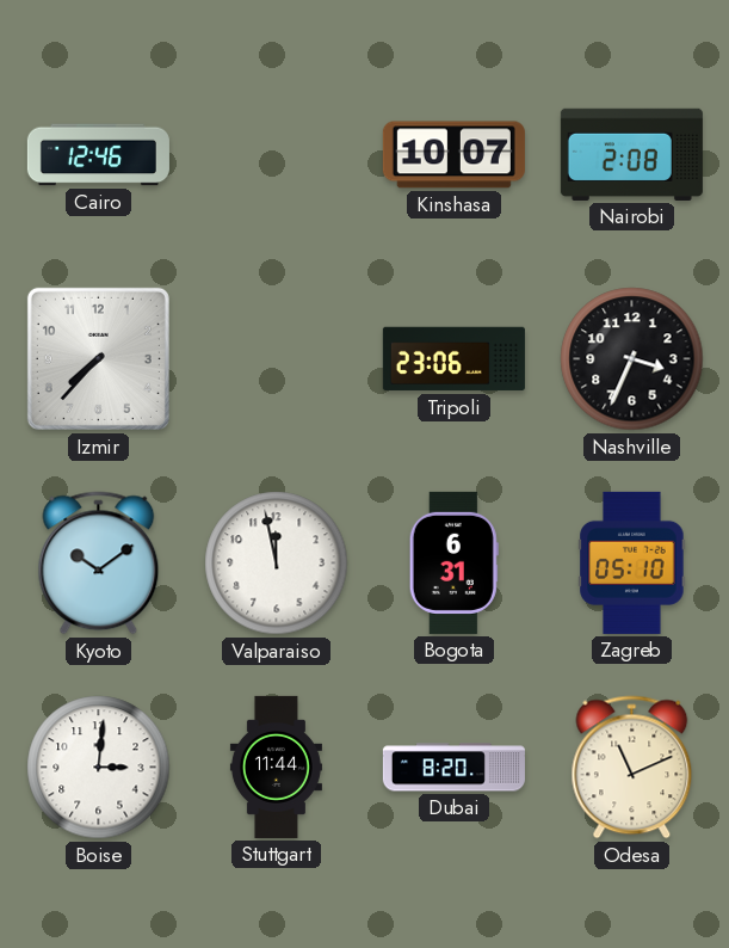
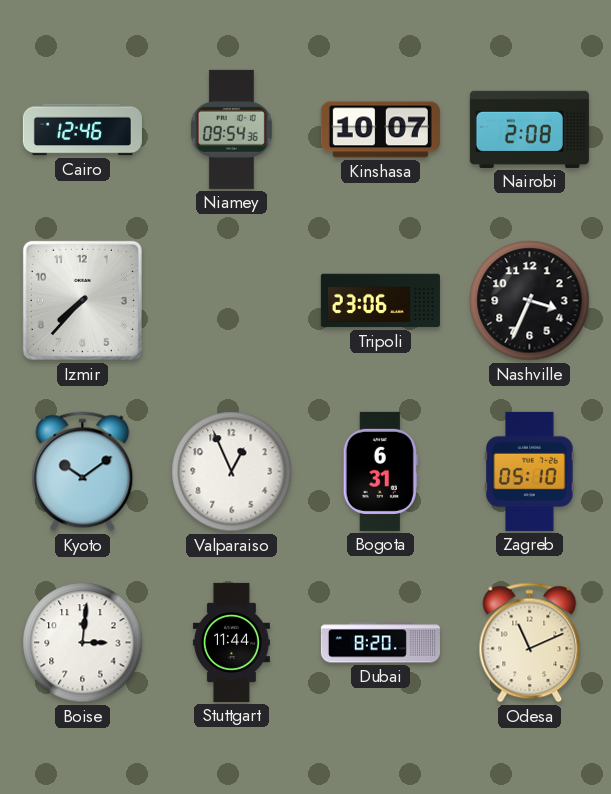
Niamey: none -> 09:54 (231, 129)
Valparaiso: 11:58 -> 12:56 (232, 472)
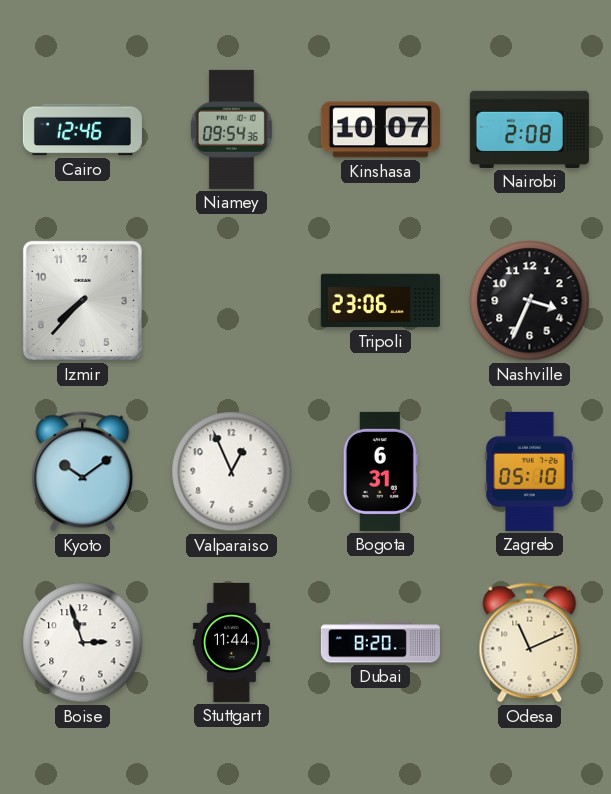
Boise: 3:01 -> 2:57 (83, 643)
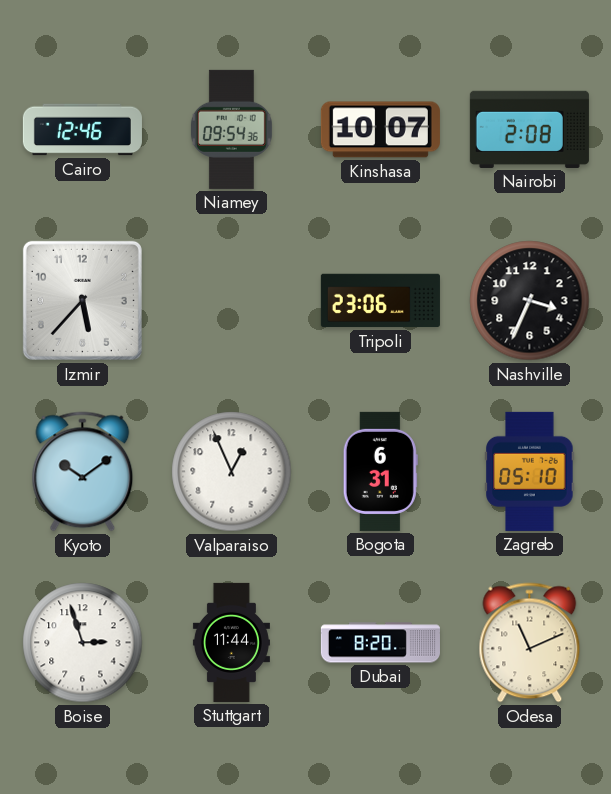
Izmir: 7:37 -> 5:37 (82, 300)
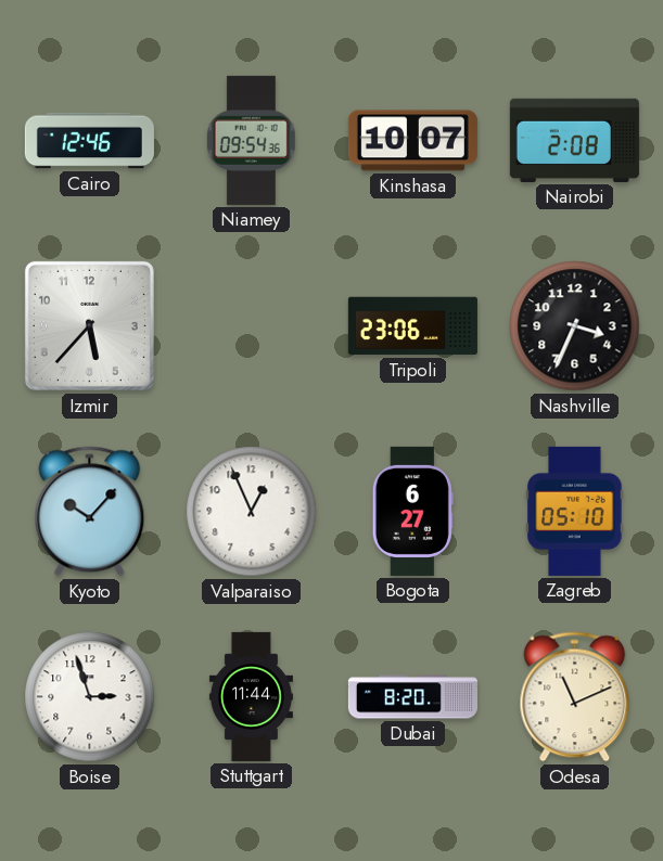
Kyoto: 10:09 -> 10:07 (90, 512)
Bogota: 6:31 -> 6:27 (412, 511)
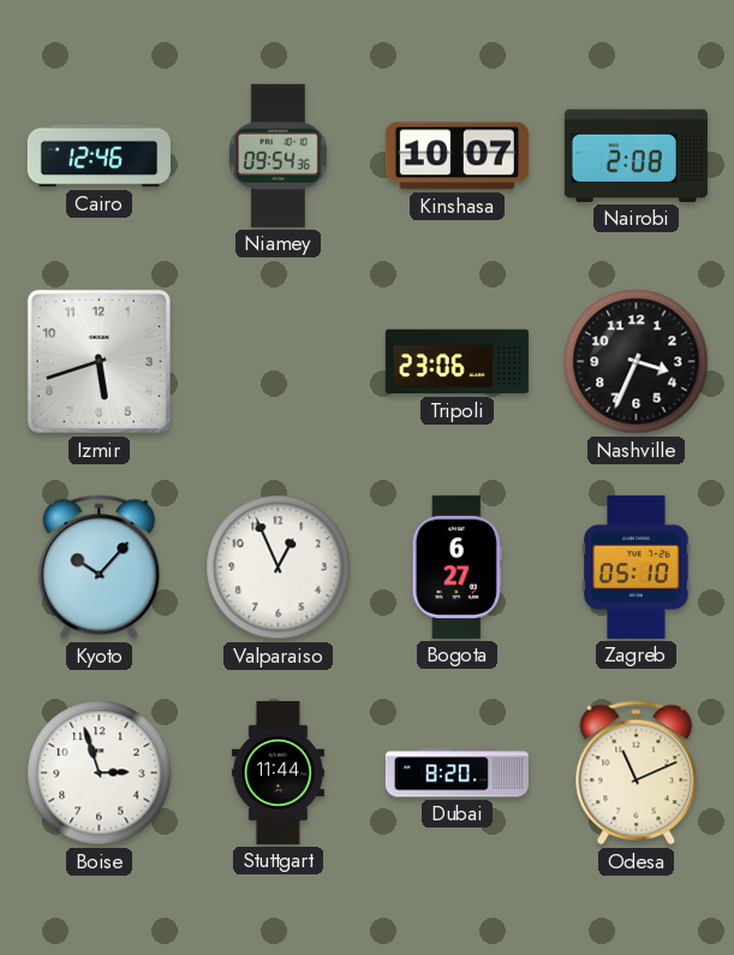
Izmir: 5:37 -> 5:42 (99, 361)
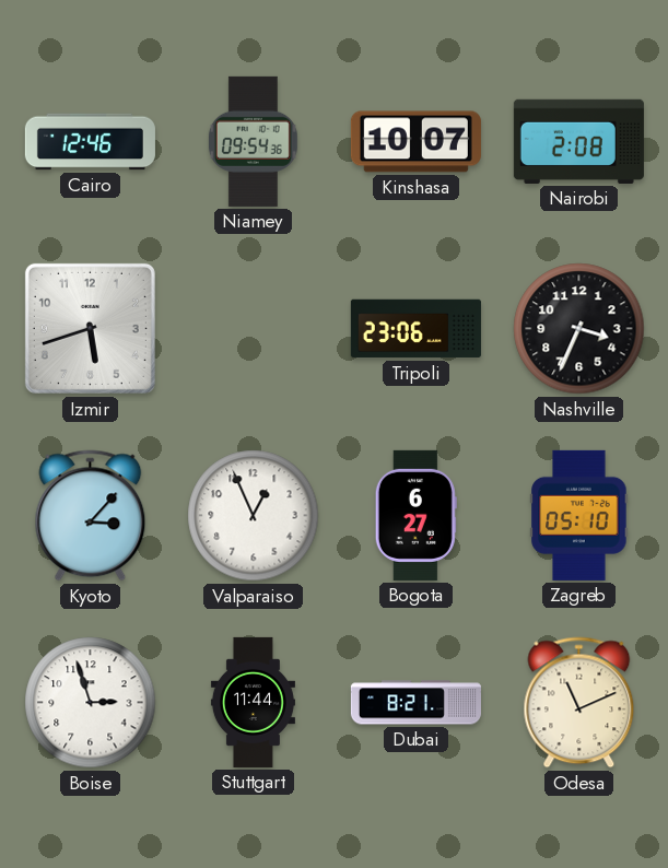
Kyoto: 10:07 -> 3:07 (91, 516)
Dubai: 8:20 -> 8:21 (415, 703)
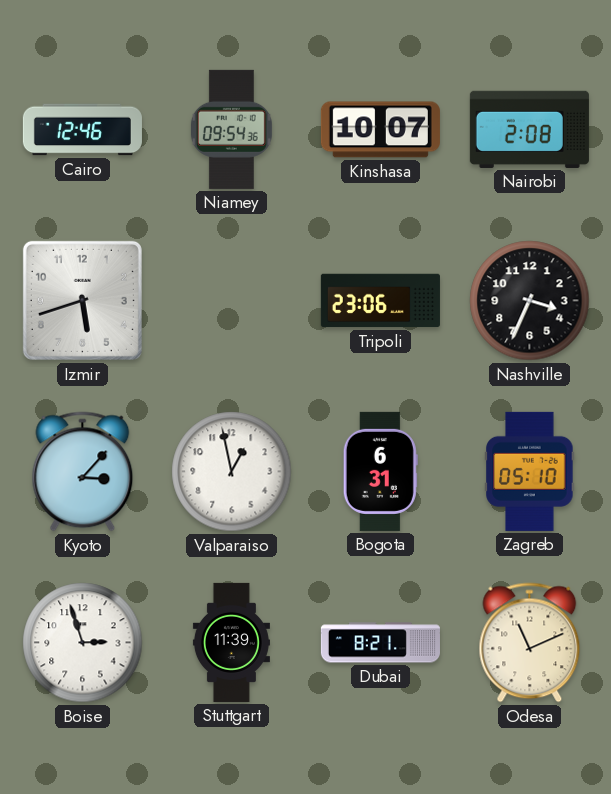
Valparaiso: 12:56 -> 12:58 (232, 472)
Bogota: 6:27 -> 6:31 (380, 471)
Stuttgart: 11:44 -> 11:39 (231, 642)
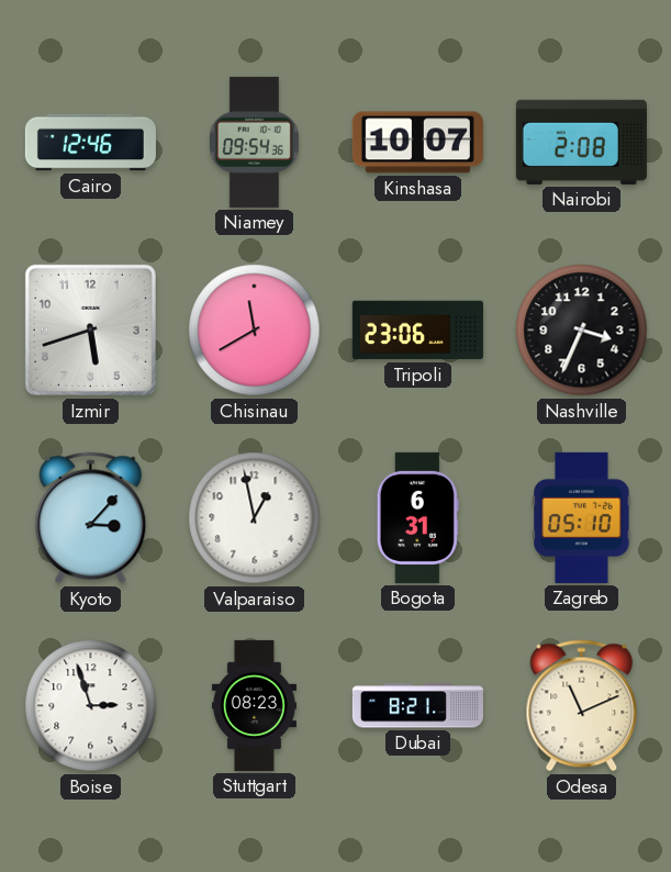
Chisinau: none -> 11:40 (255, 331)
Stuttgart: 11:39 -> 08:23 (254, 705)
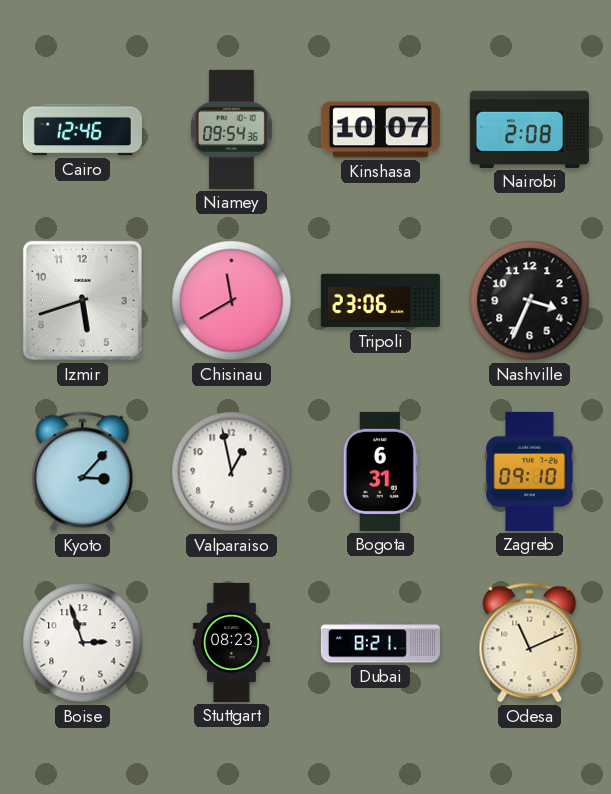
Zagreb: 05:10 -> 09:10 (530, 471)
